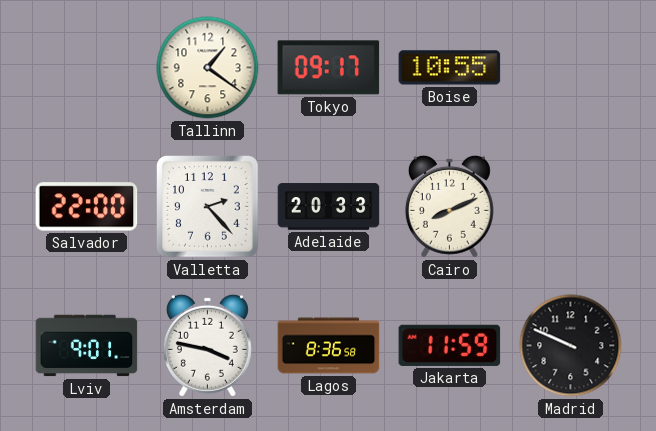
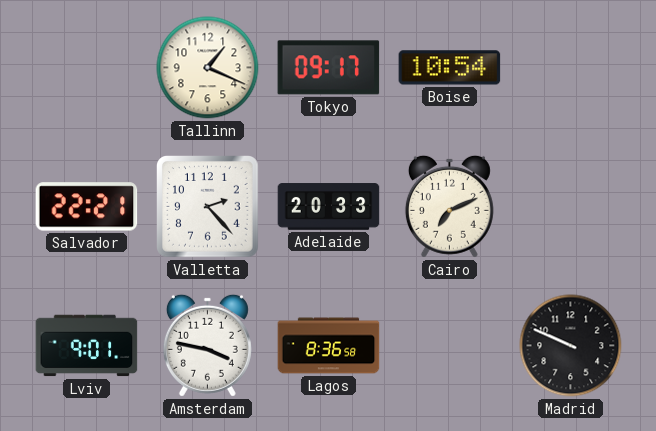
Tallinn: 1:21 -> 1:19 (208, 68)
Boise: 10:55 -> 10:54 (450, 68)
Salvador: 22:00 -> 22:21 (87, 207)
Cairo: 8:11 -> 7:11 (449, 206)
Jakarta: 11:59 -> none (450, 345)
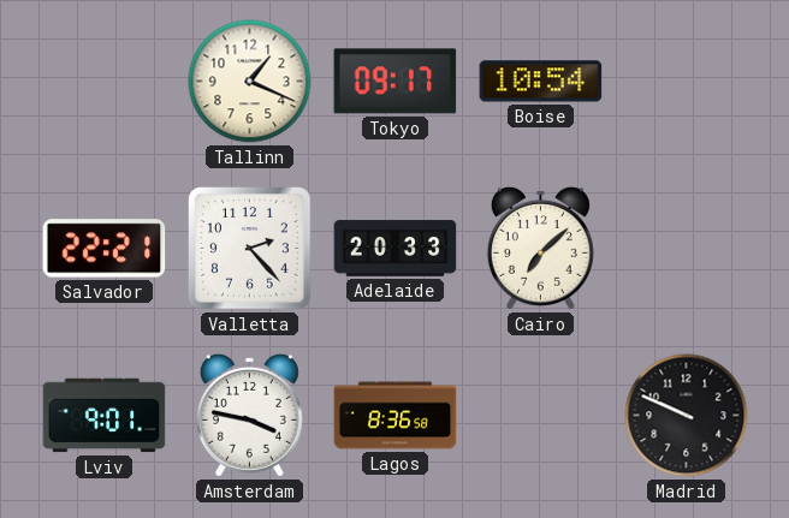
Cairo: 7:11 -> 7:08 (540, 248)
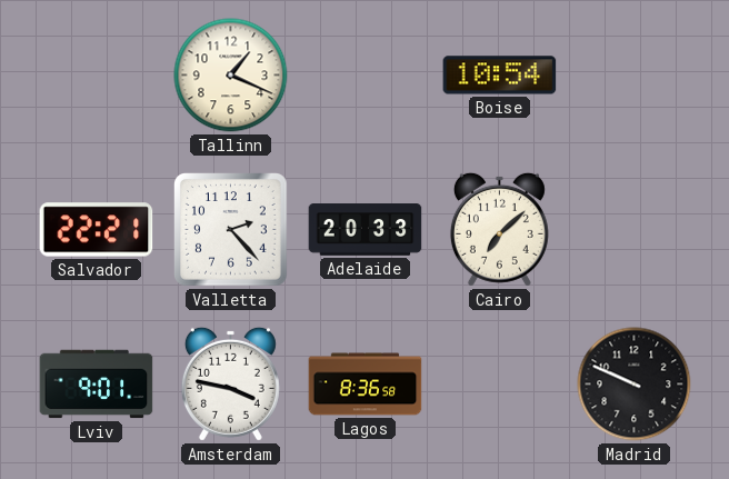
Tokyo: 09:17 -> none (396, 82)
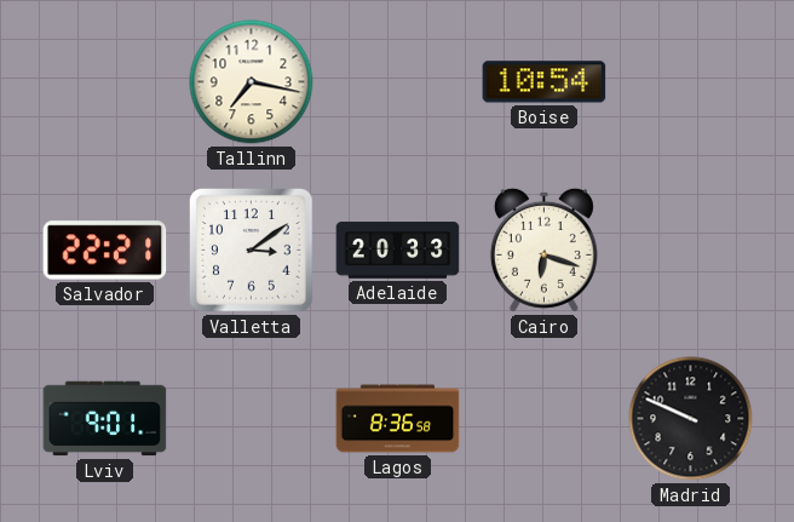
Tallinn: 1:19 -> 7:17 (252, 82)
Valletta: 2:23 -> 3:09 (252, 251)
Cairo: 7:08 -> 6:18 (543, 249)
Amsterdam: 3:47 -> none (230, 383)
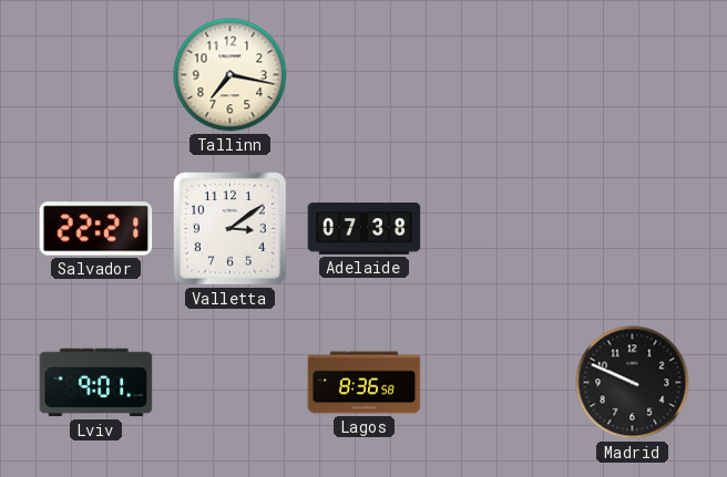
Boise: 10:54 -> none (545, 82)
Adelaide: 20:33 -> 07:38 (365, 229)
Cairo: 6:18 -> none (543, 249)
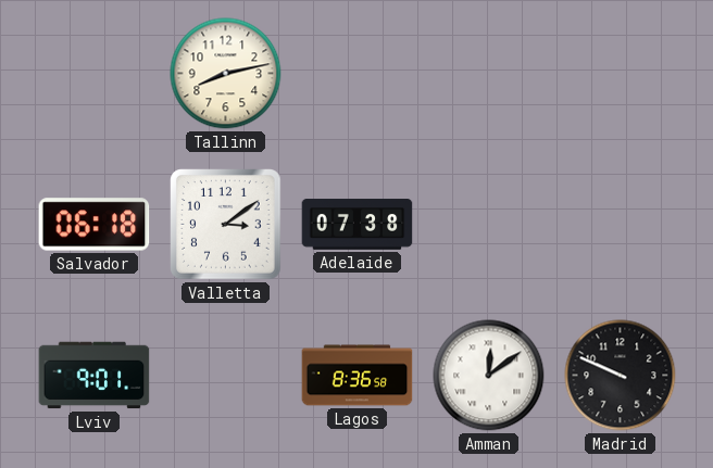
Tallinn: 7:17 -> 8:13 (226, 74)
Salvador: 22:21 -> 06:18 (95, 225)
Amman: none -> 12:09 (489, 376)
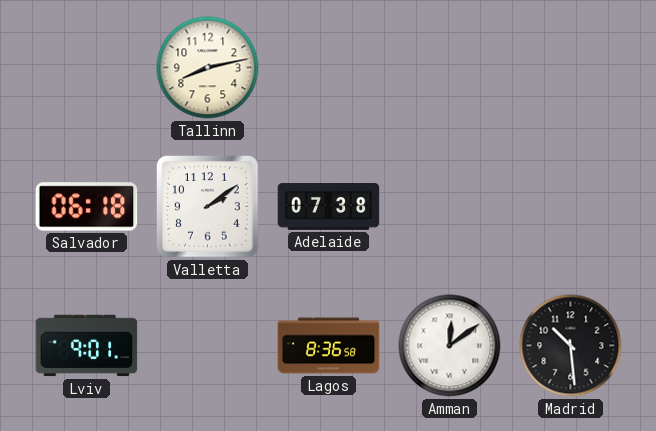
Valletta: 3:09 -> 2:09 (208, 207)
Madrid: 9:49 -> 10:29 (571, 346)
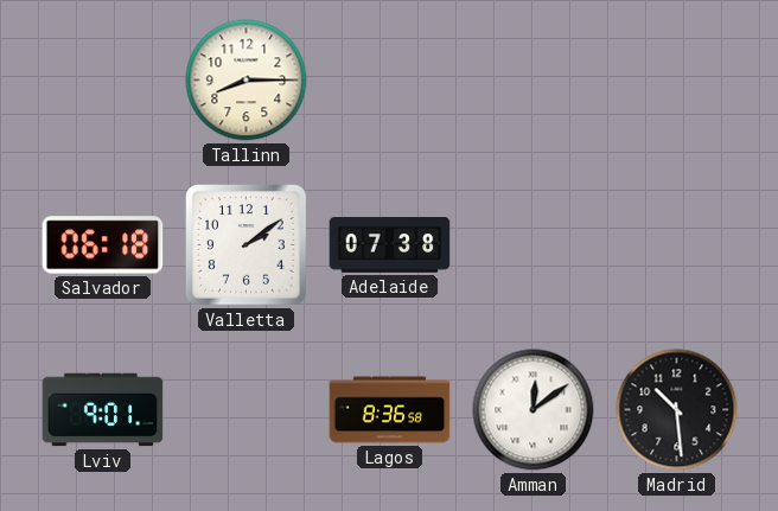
Tallinn: 8:13 -> 8:15 (247, 81)
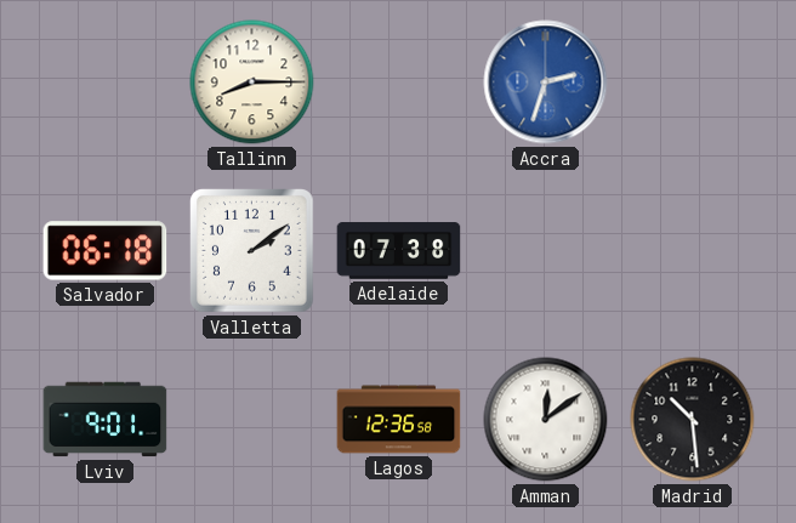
Accra: none -> 2:33 (546, 83)
Lagos: 8:36 -> 12:36 (399, 420)
